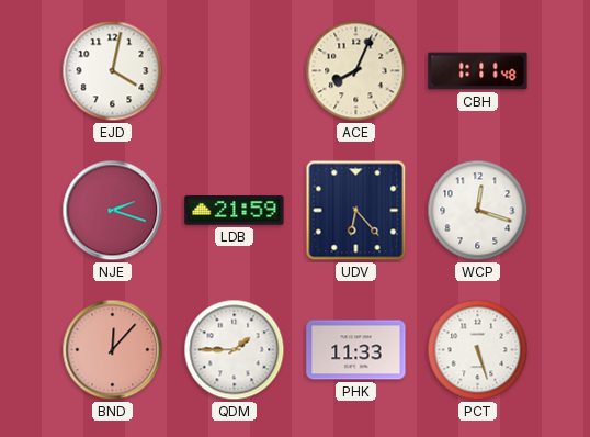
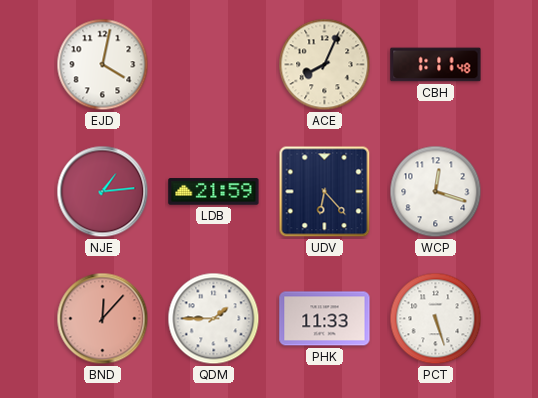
NJE: 2:18 -> 1:14 (103, 192)
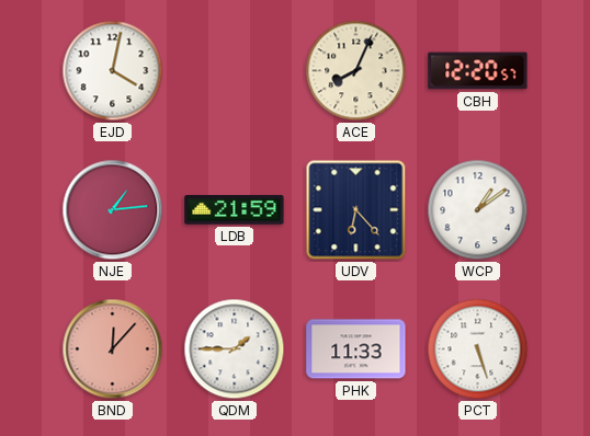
CBH: 1:11 -> 12:20 (478, 71)
WCP: 12:18 -> 1:09 (478, 210)
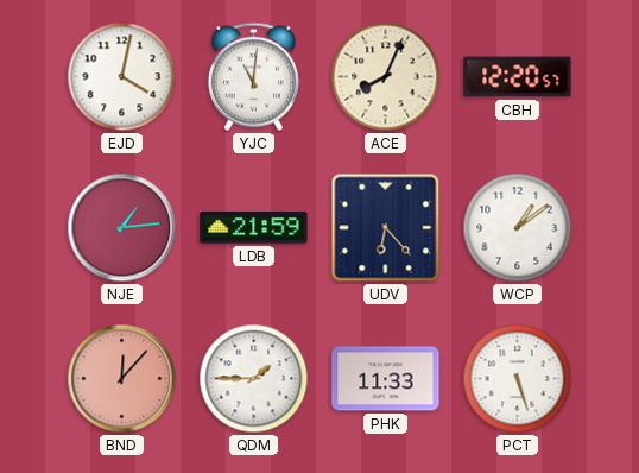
YJC: none -> 11:01 (253, 76)
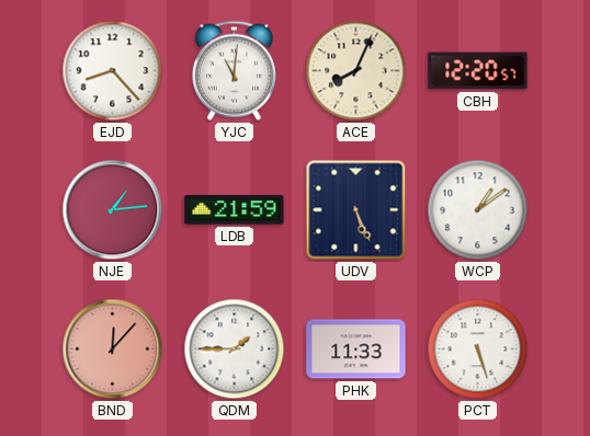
EJD: 4:02 -> 8:23 (113, 71)
UDV: 6:23 -> 5:26 (356, 210)
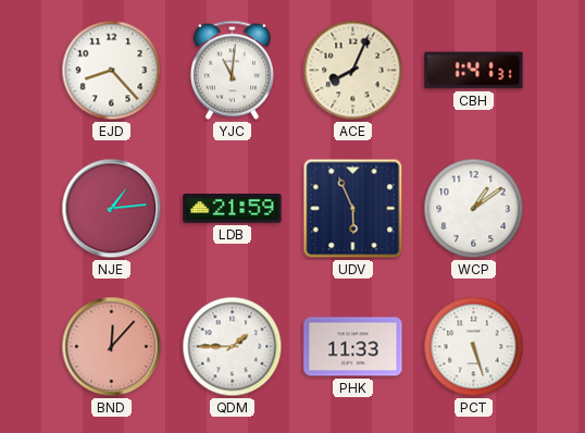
CBH: 12:20 -> 1:41 (474, 71)
UDV: 5:26 -> 5:56 (353, 209)
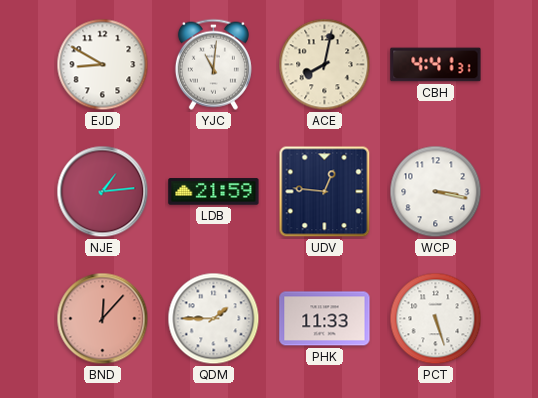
EJD: 8:23 -> 8:50 (103, 65)
ACE: 8:04 -> 8:02 (325, 65)
CBH: 1:41 -> 4:41 (436, 65)
UDV: 5:56 -> 12:46 (325, 192)
WCP: 1:09 -> 3:17 (436, 192)
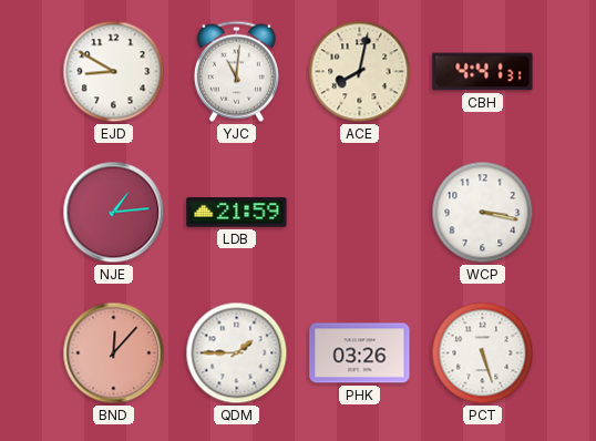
UDV: 12:46 -> none (325, 192)
PHK: 11:33 -> 03:26 (360, 353)
